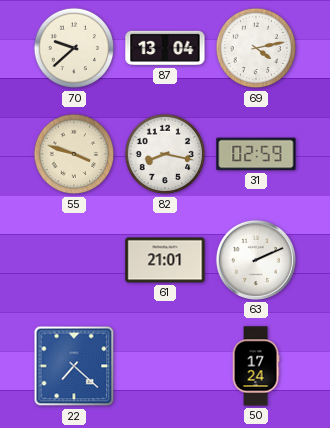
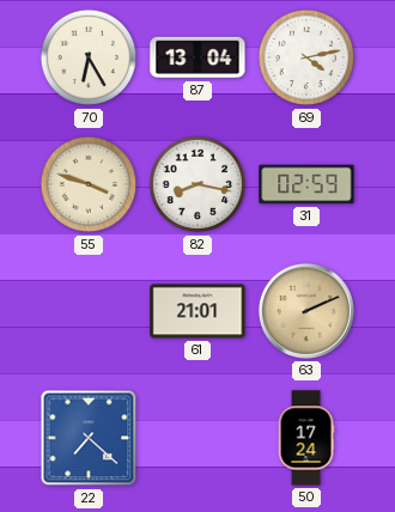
70: 9:38 -> 6:25 (89, 57)
63 dial: white -> champagne (306, 311)
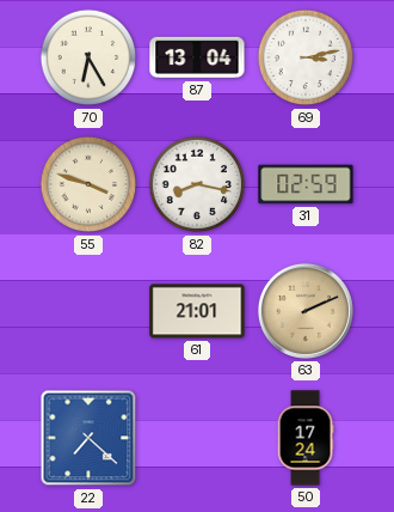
69: 4:13 -> 3:13 (306, 57)
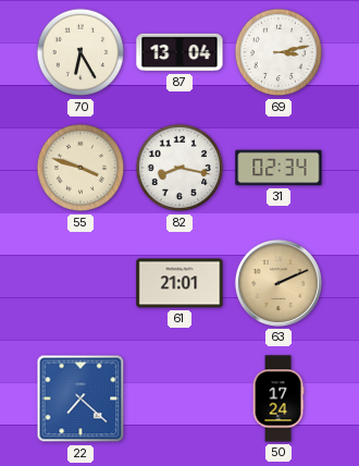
31: 02:59 -> 02:34 (278, 168)
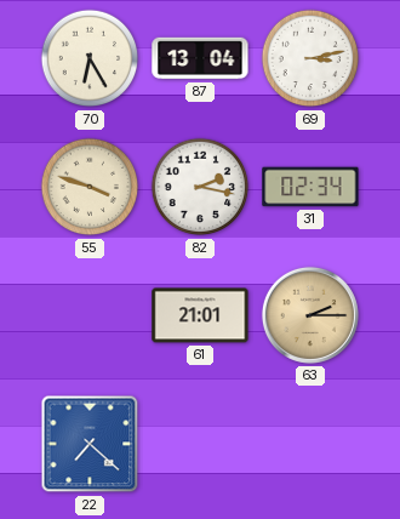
82: 8:17 -> 2:17 (200, 187)
63: 2:11 -> 2:15 (310, 315)
50: 17:24 -> none (278, 398)
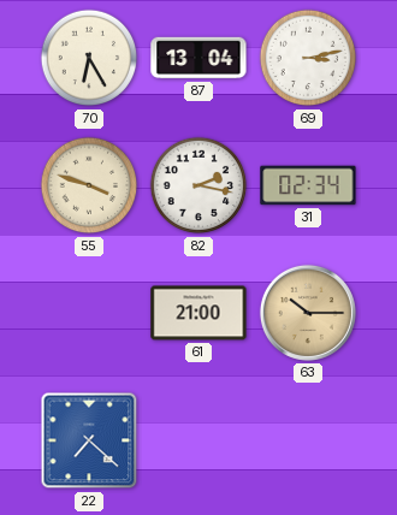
61: 21:01 -> 21:00 (198, 313)
63: 2:15 -> 10:15 (308, 313)
